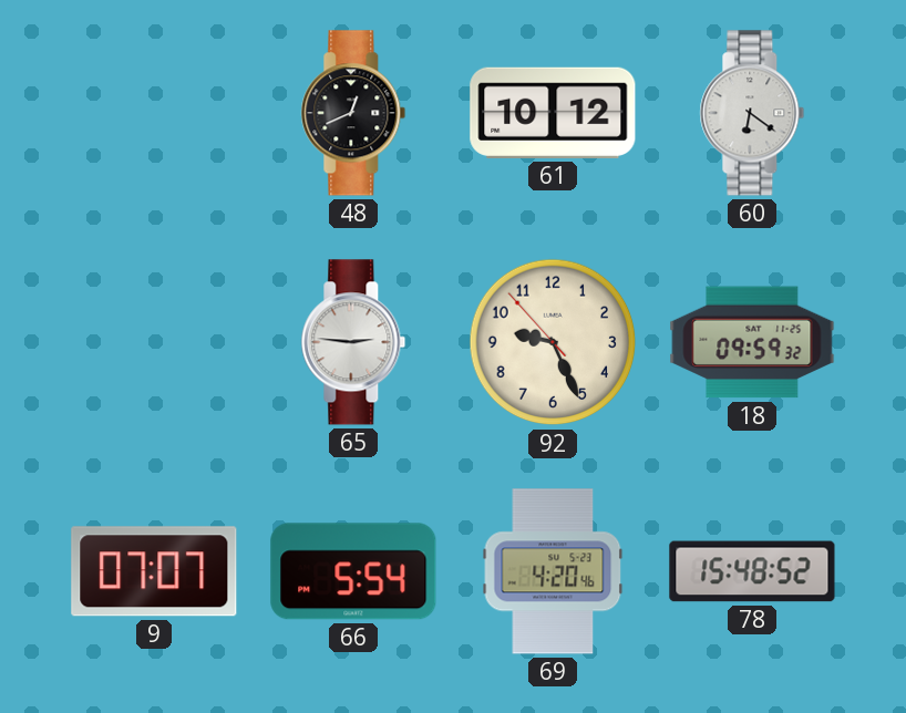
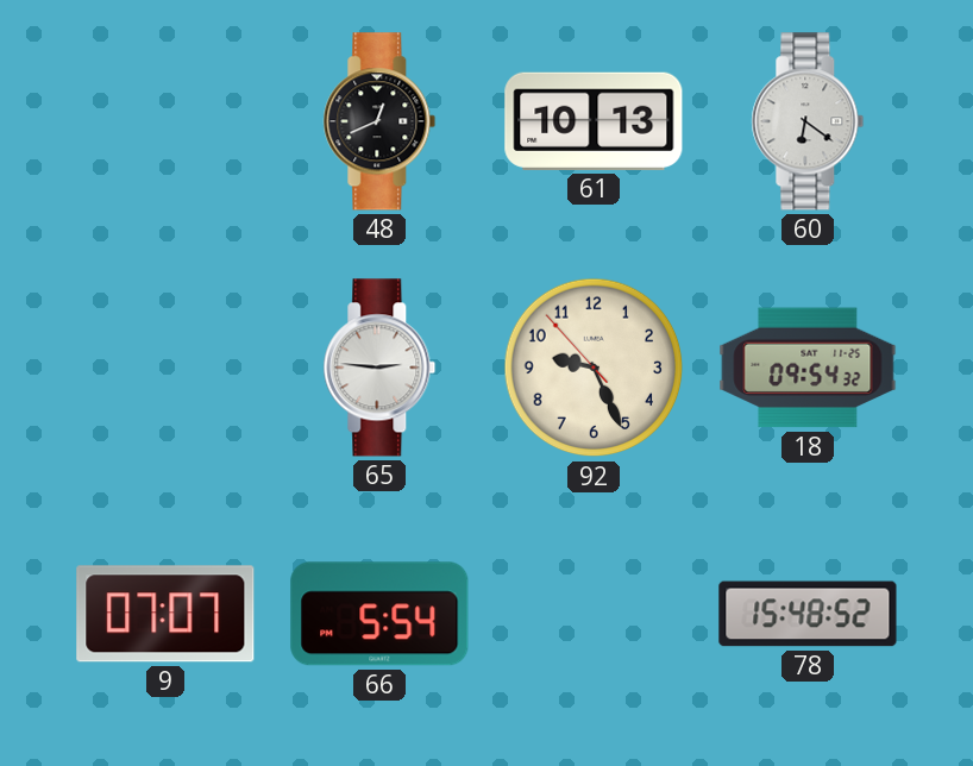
61: 10:12 -> 10:13 (594, 121)
18: 09:59 -> 09:54 (808, 368)
69: 4:20 -> none (553, 571)
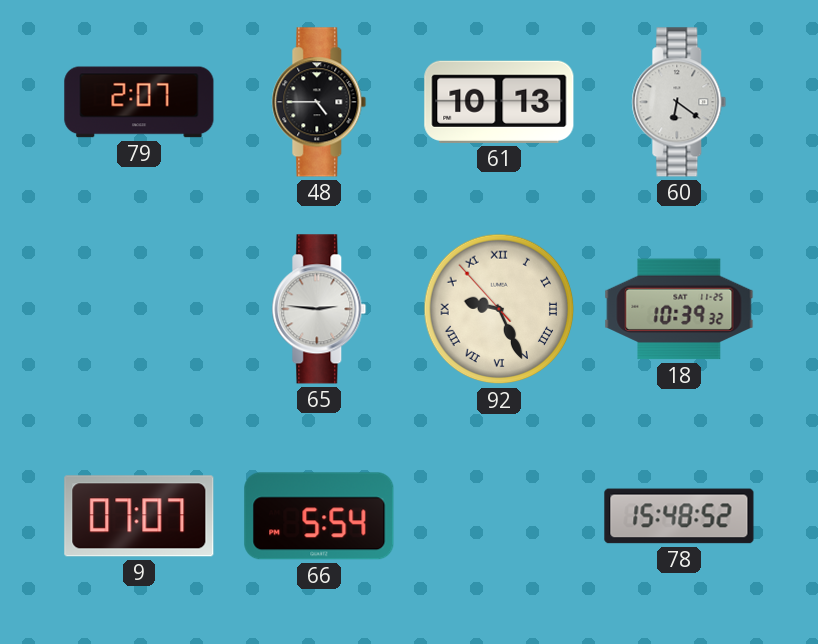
79: none -> 2:07 (139, 102)
48: 12:41 -> 4:45 (319, 102)
92 numerals: Arabic -> Roman (499, 309)
18: 09:54 -> 10:39 (679, 309)
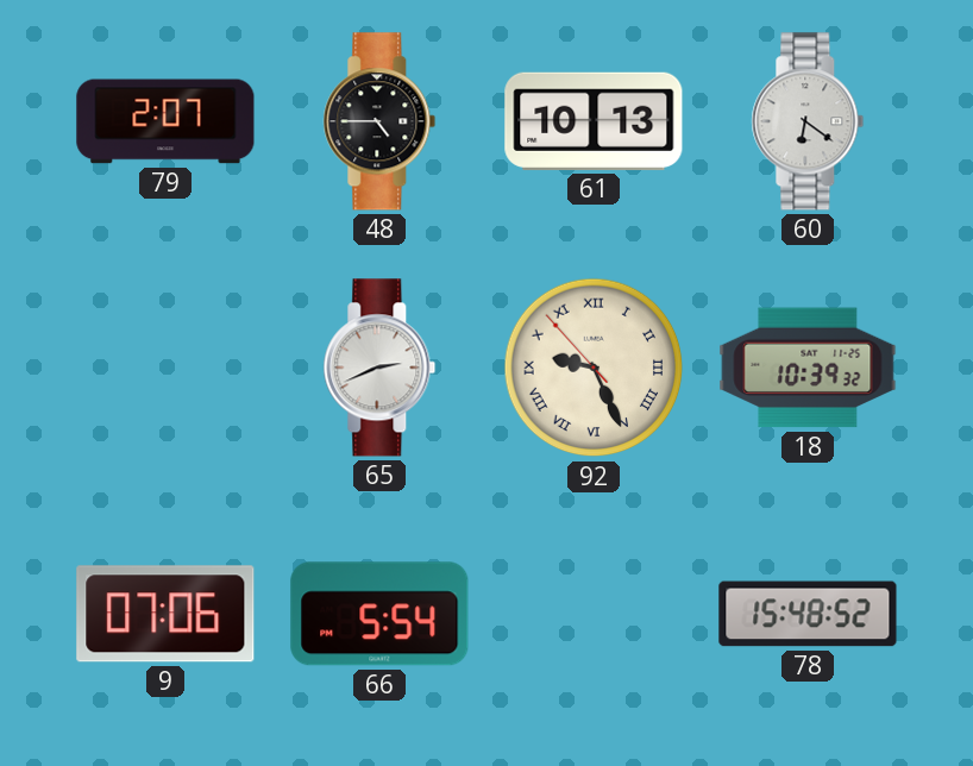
65: 2:46 -> 2:41 (379, 368)
9: 07:07 -> 07:06 (165, 614)
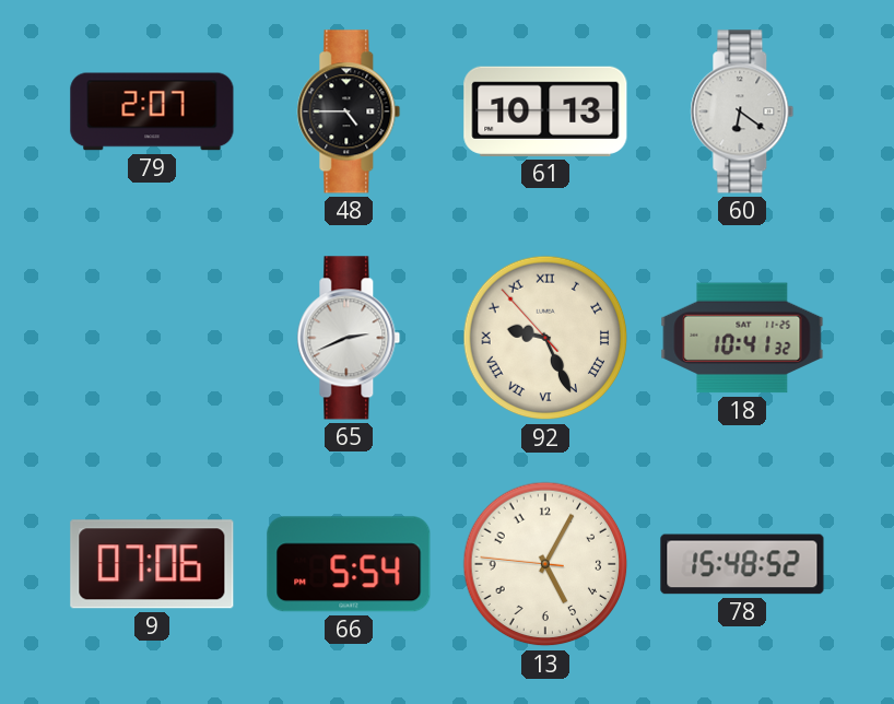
18: 10:39 -> 10:41 (742, 338)
13: none -> 5:04 (545, 564)
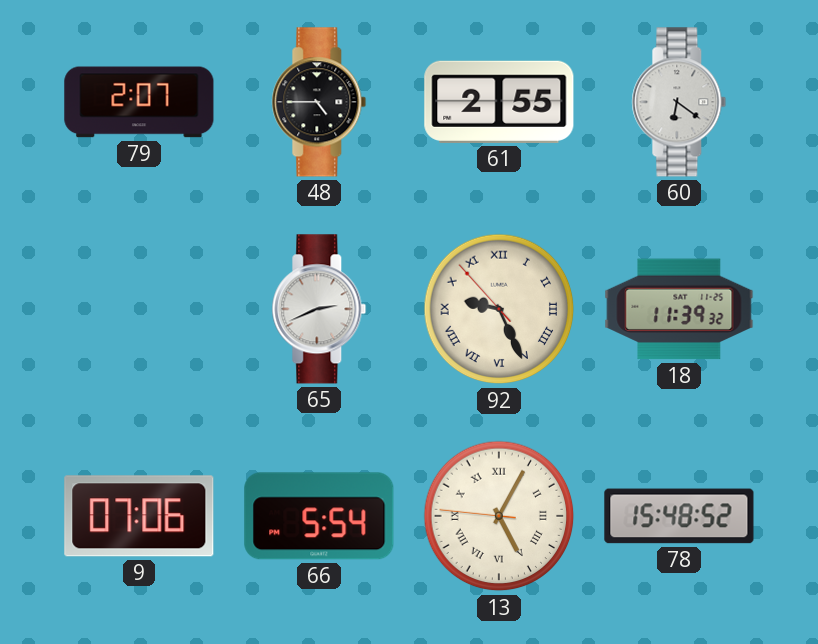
61: 10:13 -> 2:55 (499, 102)
18: 10:41 -> 11:39 (679, 309)
13 numerals: Arabic -> Roman (499, 516)
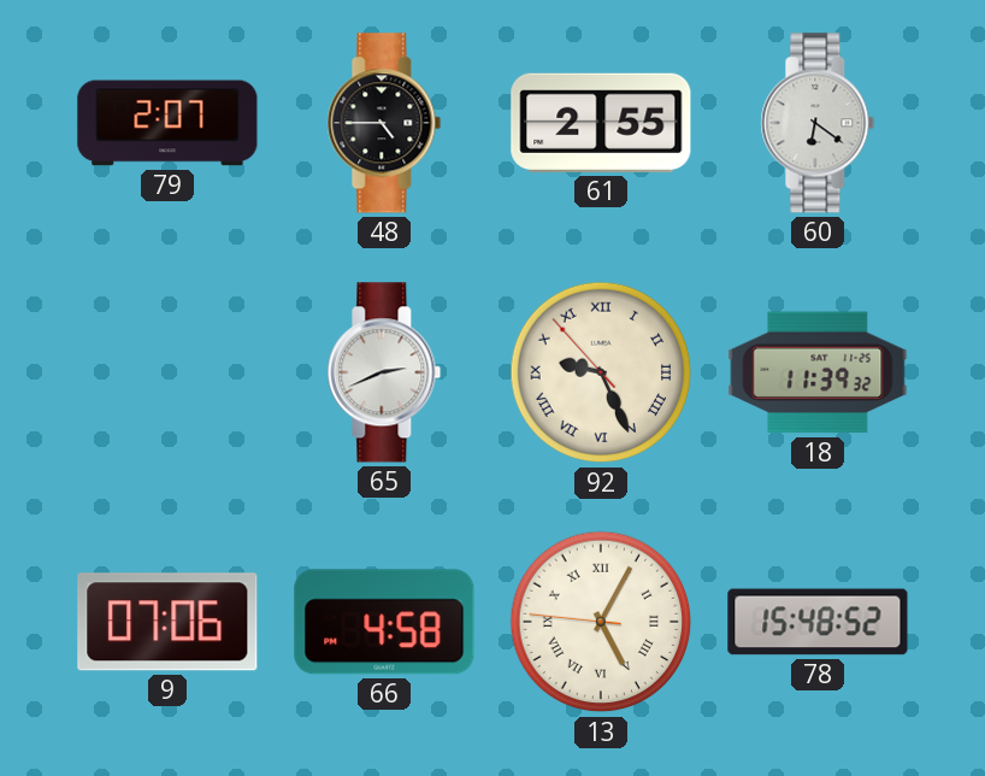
66: 5:54 -> 4:58 (384, 622)
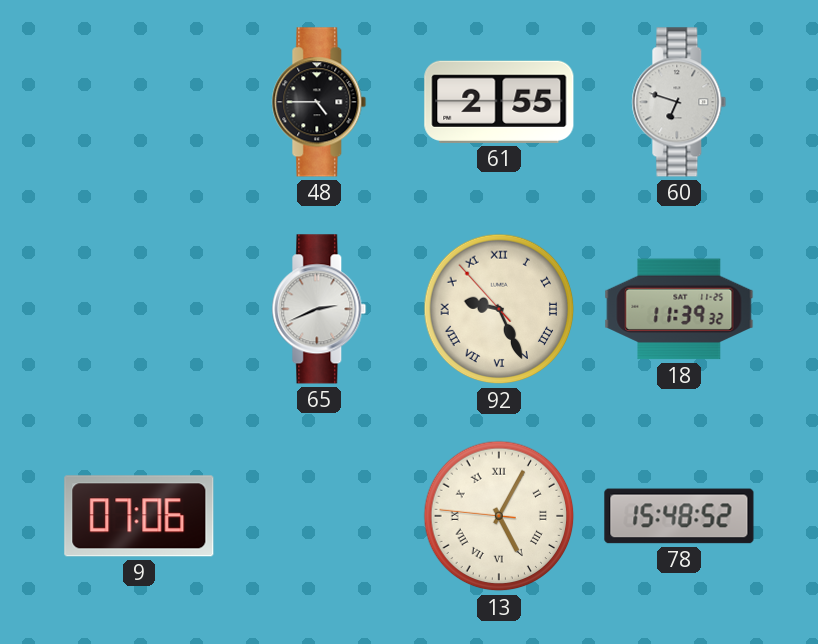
79: 2:07 -> none (167, 123)
60: 6:21 -> 6:48 (679, 102)
66: 4:58 -> none (384, 622)
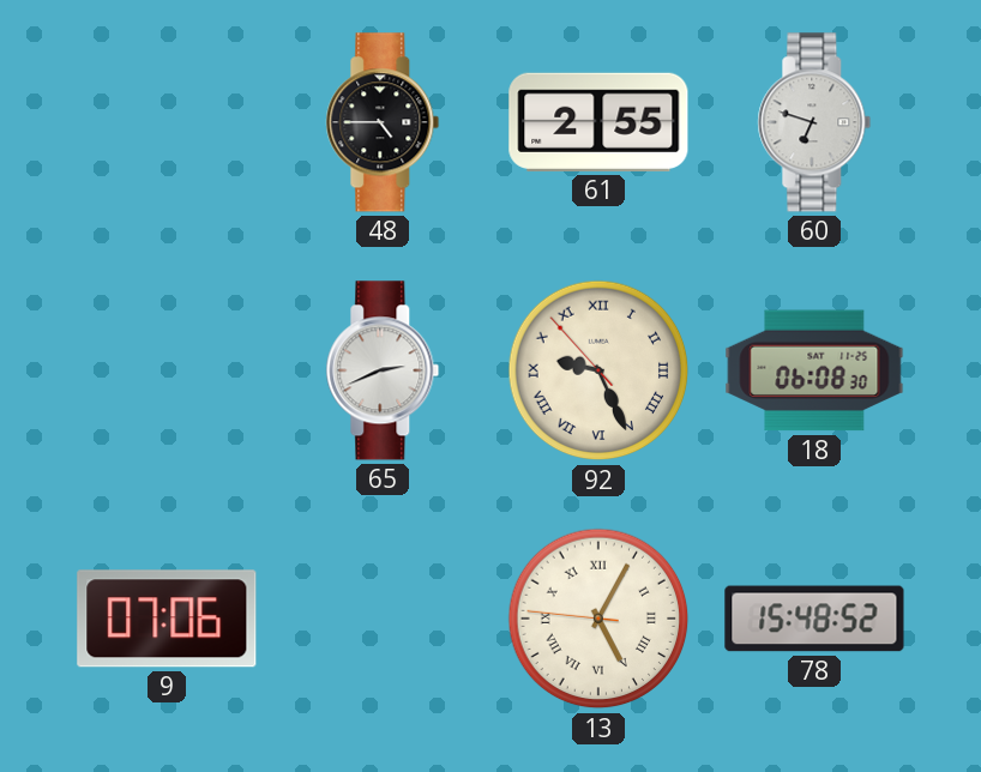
18: 11:39 -> 06:08 (814, 370)
